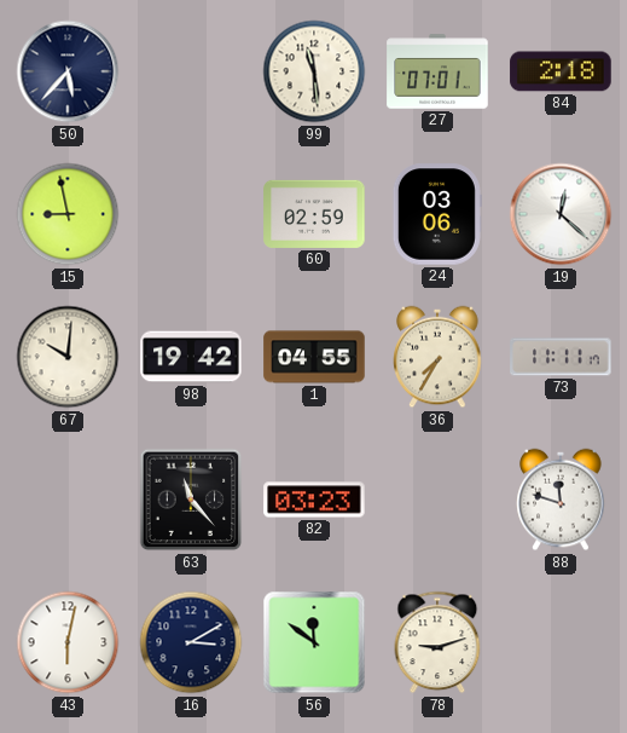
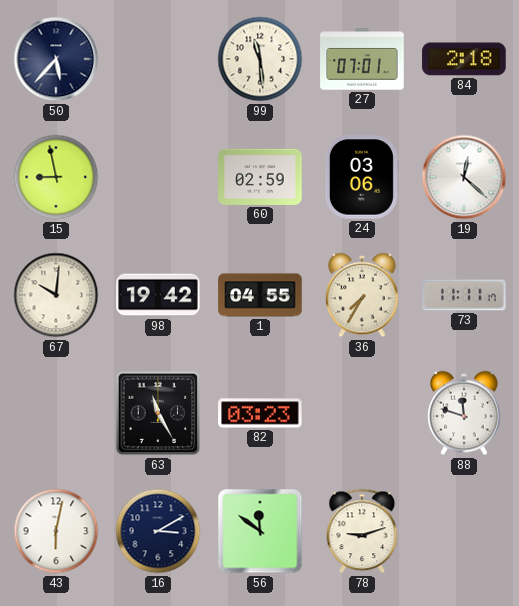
63: 11:23 -> 11:25 (158, 413)
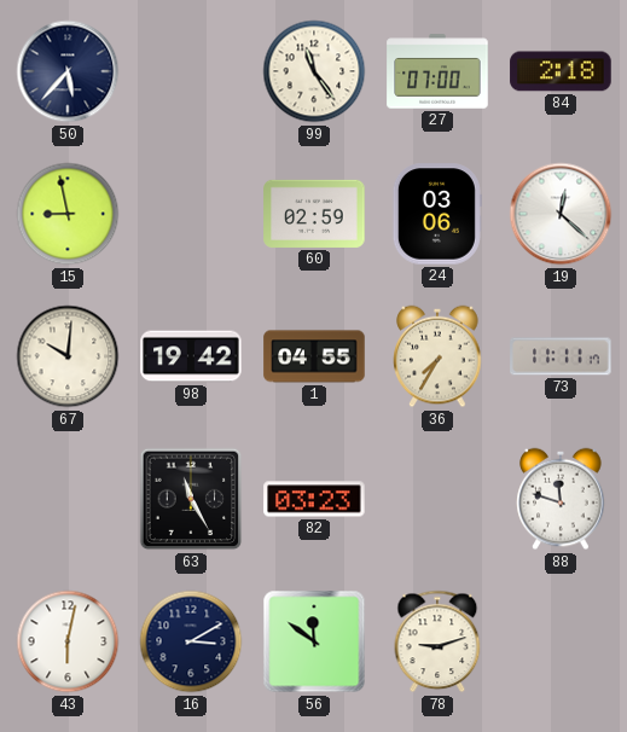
99: 11:29 -> 11:24 (314, 71)
27: 07:01 -> 07:00 (437, 71)
